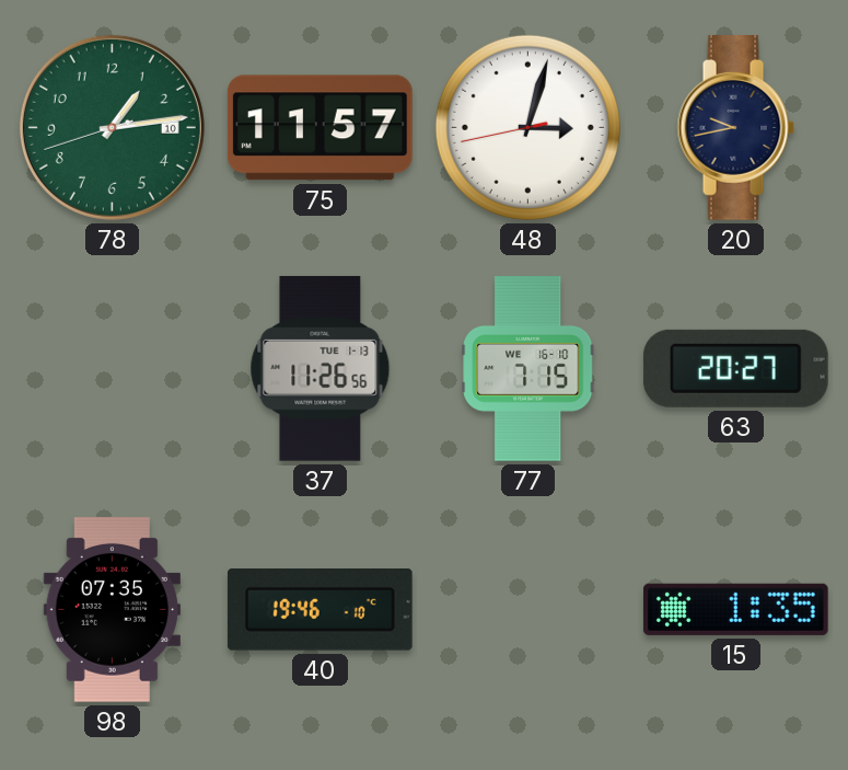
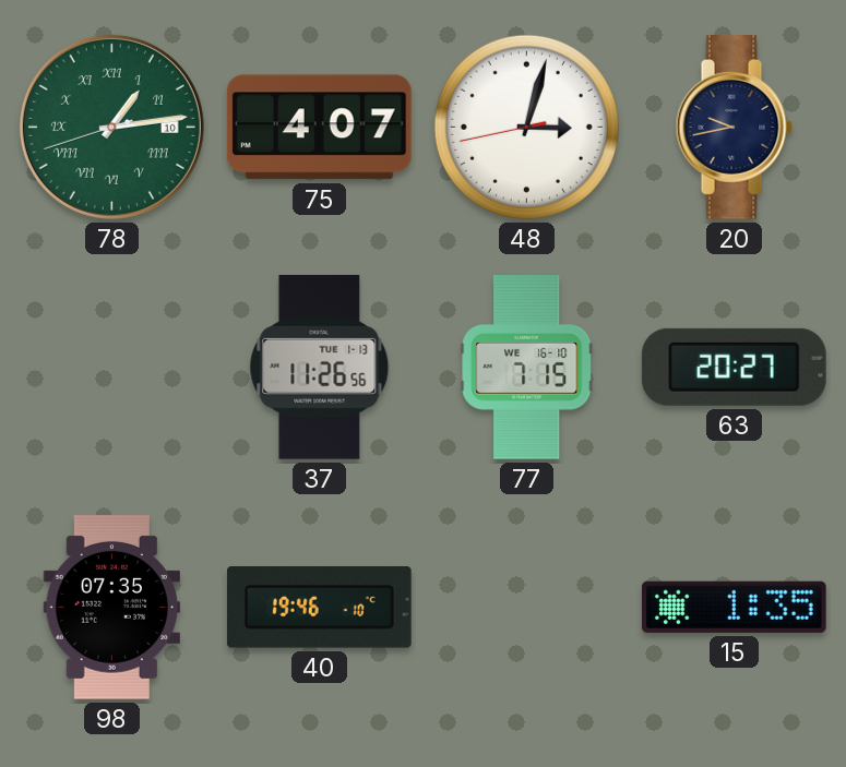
78 numerals: Arabic -> Roman (111, 127)
75: 11:57 -> 4:07 (319, 128)
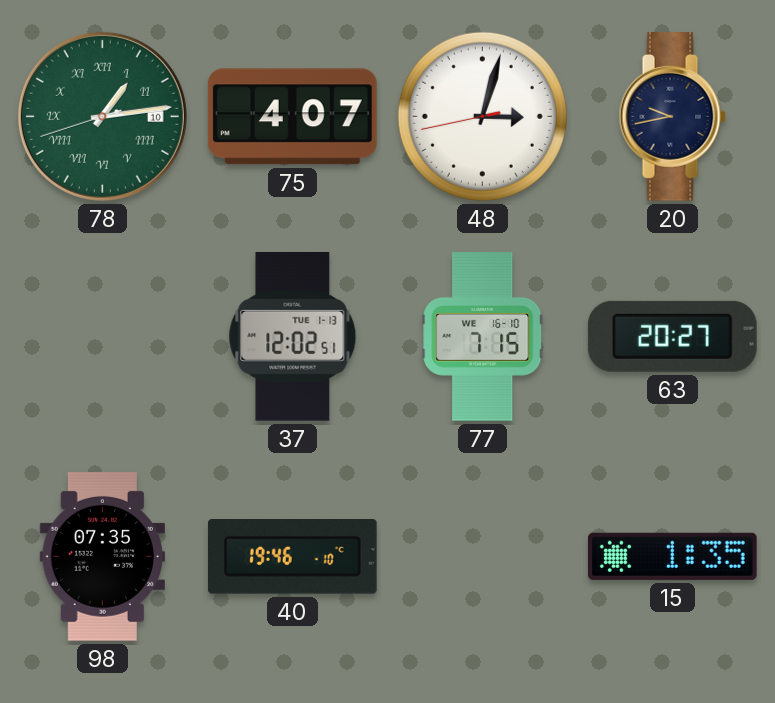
37: 11:26 -> 12:02 (293, 336)
